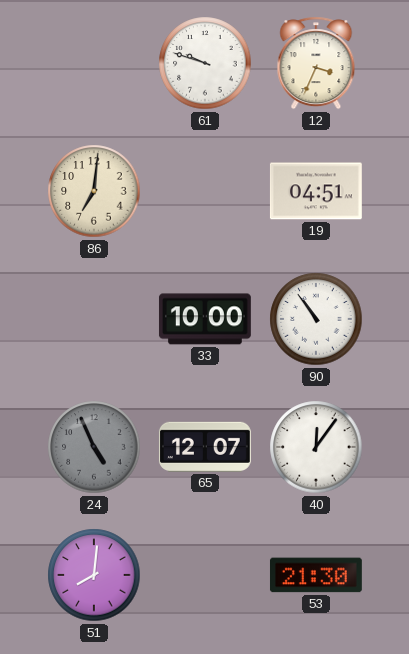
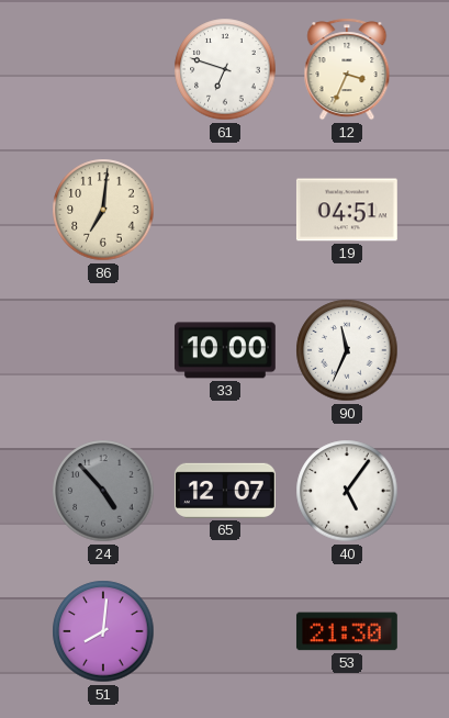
61: 9:48 -> 6:48 (225, 69)
90: 10:54 -> 11:34 (347, 350)
24: 4:56 -> 4:53 (103, 491)
40: 12:06 -> 5:06 (347, 491)
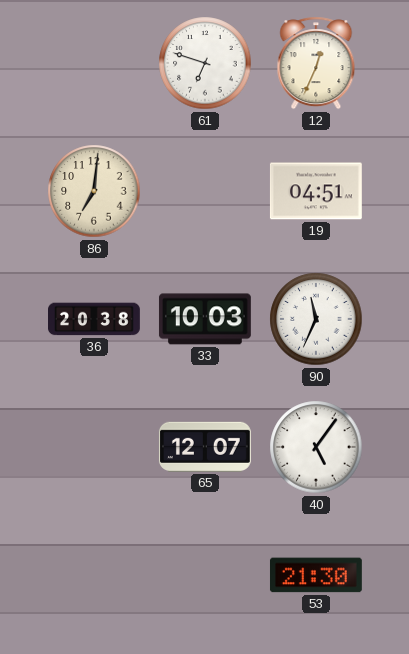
12: 3:34 -> 12:34 (316, 63)
36: none -> 20:38 (95, 319)
33: 10:00 -> 10:03 (205, 319)
24: 4:53 -> none (103, 491)
51: 8:01 -> none (103, 631)
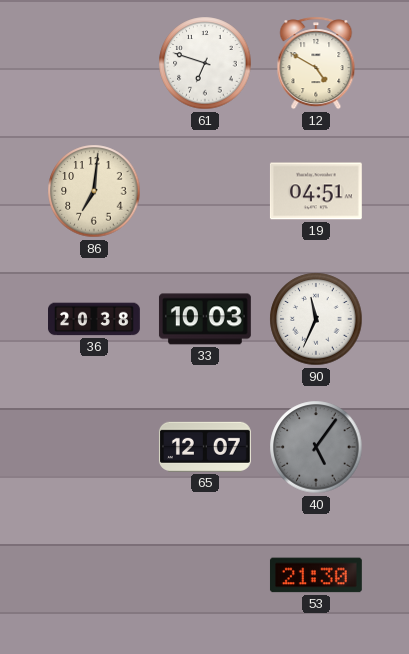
12: 12:34 -> 4:50 (316, 63)
40 dial: white -> grey (316, 447)
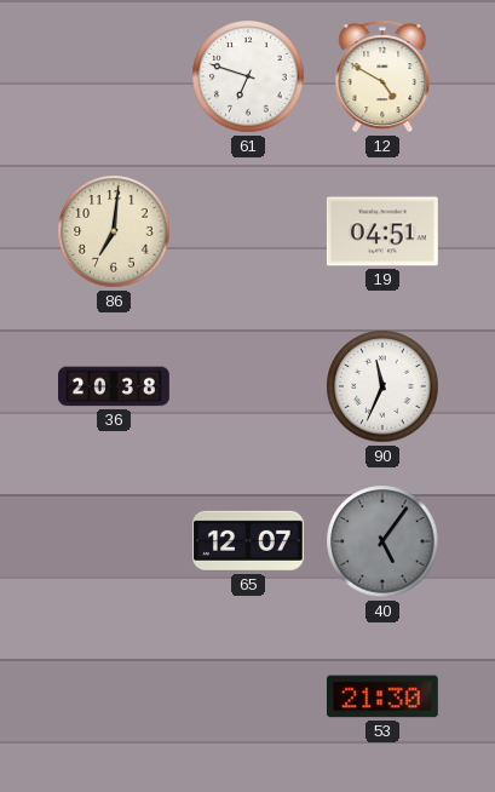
33: 10:03 -> none (205, 319)
